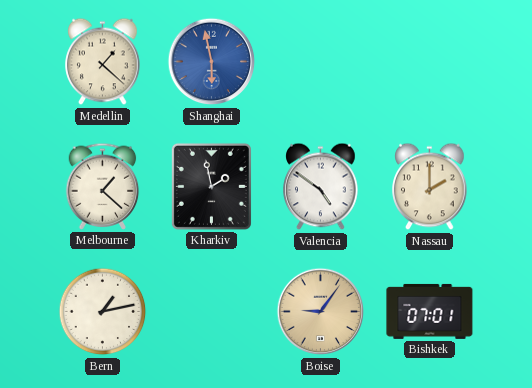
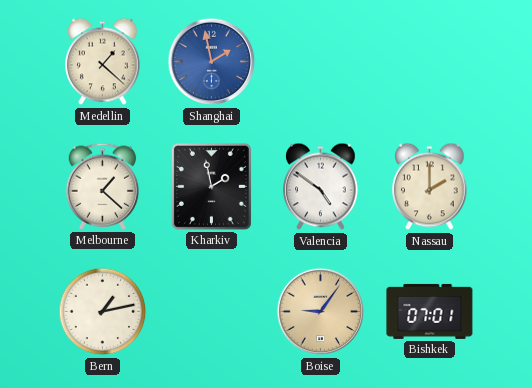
Shanghai: 5:58 -> 1:58 (212, 62)
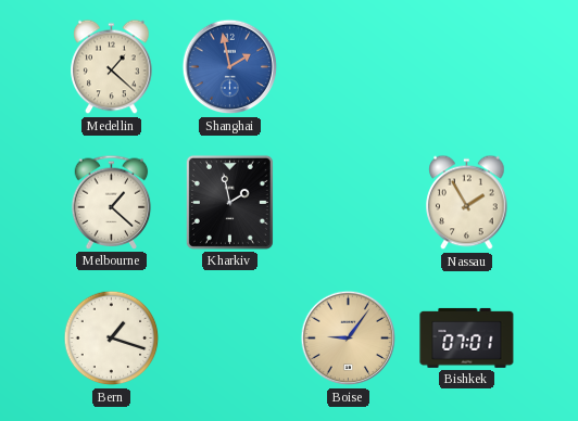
Valencia: 4:51 -> none (321, 187)
Nassau: 2:00 -> 1:55 (467, 203)
Bern: 1:13 -> 1:18 (112, 339)
